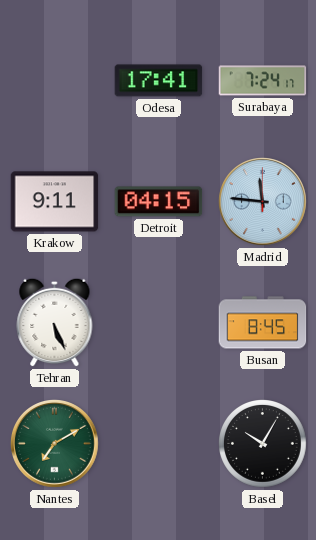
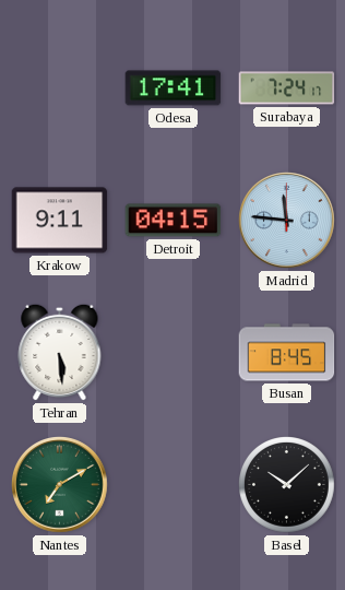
Tehran: 5:26 -> 5:29 (60, 352)
Basel: 10:05 -> 10:08 (287, 485)
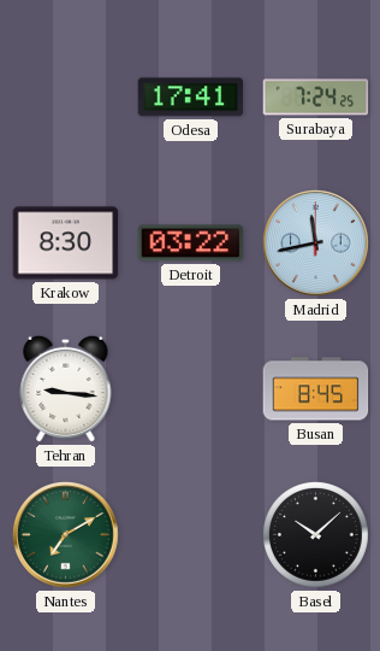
Surabaya: 7:24:17 -> 7:24:25 (316, 98)
Krakow: 9:11 -> 8:30 (66, 244)
Detroit: 04:15 -> 03:22 (191, 244)
Madrid: 11:46 -> 11:43 (316, 244)
Tehran: 5:29 -> 9:16 (66, 388)
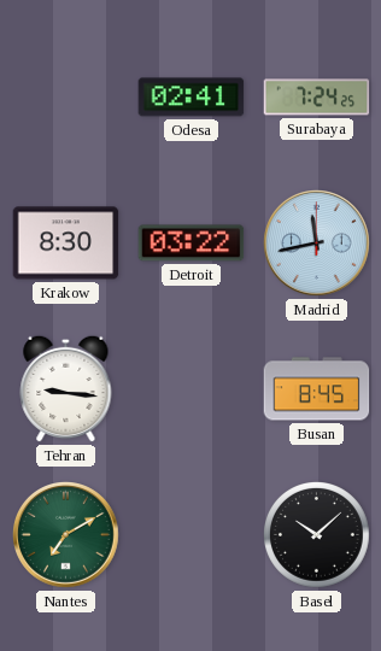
Odesa: 17:41 -> 02:41 (192, 98)
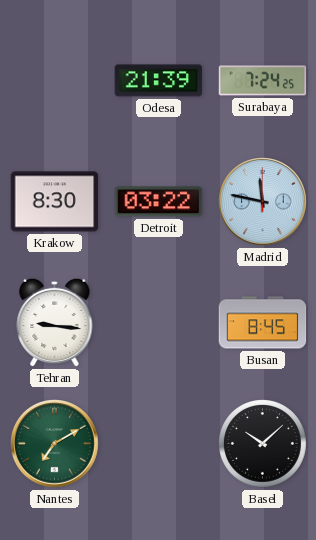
Odesa: 02:41 -> 21:39 (159, 81)
Madrid: 11:43 -> 11:47 (263, 202)
